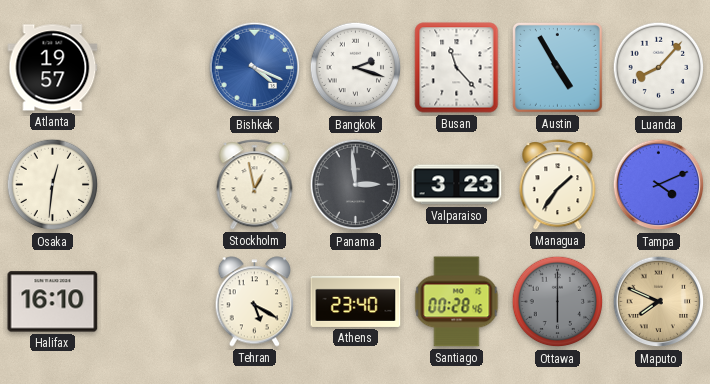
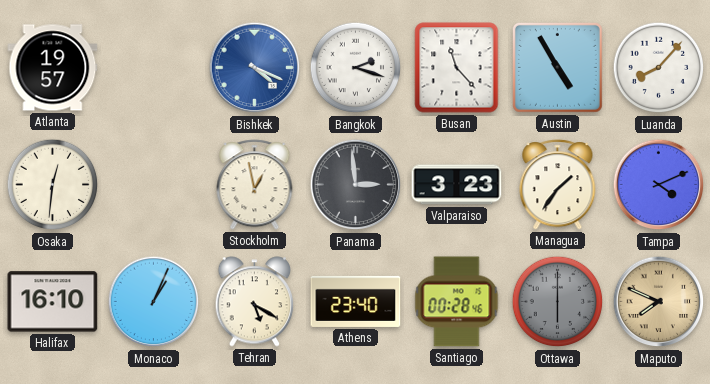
Monaco: none -> 1:04 (154, 302)
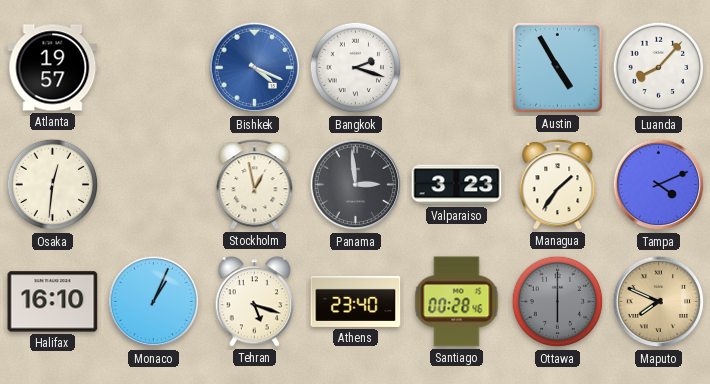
Busan: 11:23 -> none (457, 68)
Tehran: 5:20 -> 5:18 (255, 302)
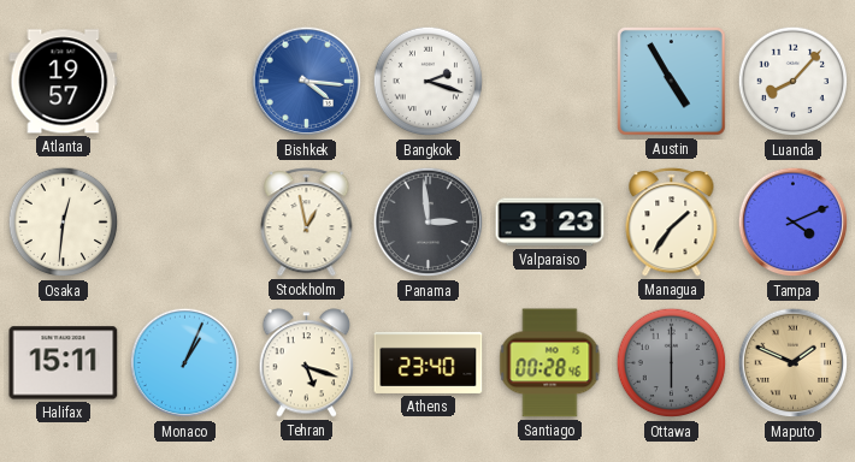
Bishkek: 4:19 -> 4:16 (307, 82)
Halifax: 16:10 -> 15:11 (64, 363)
Maputo: 7:49 -> 1:49 (794, 363)
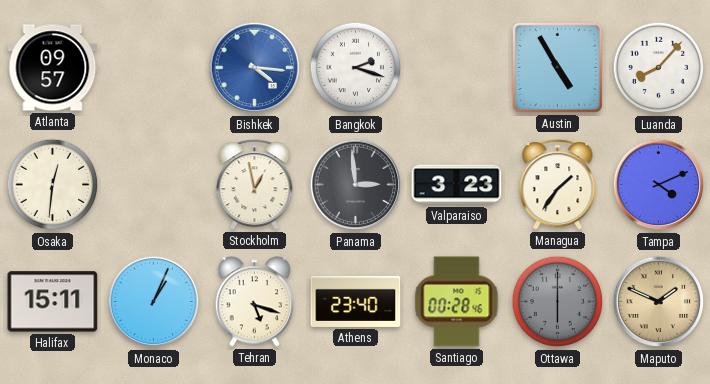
Atlanta: 19:57 -> 09:57 (53, 68)
